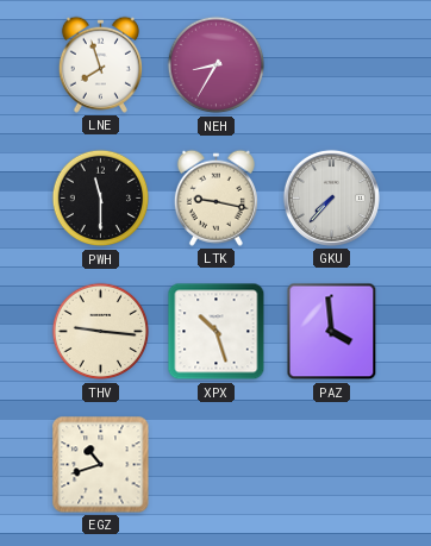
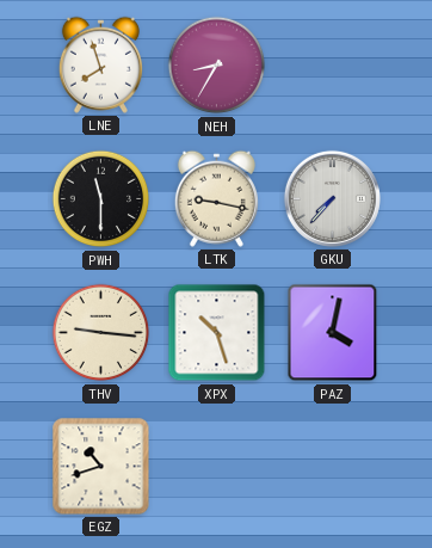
PAZ: 3:59 -> 4:02 (333, 333)
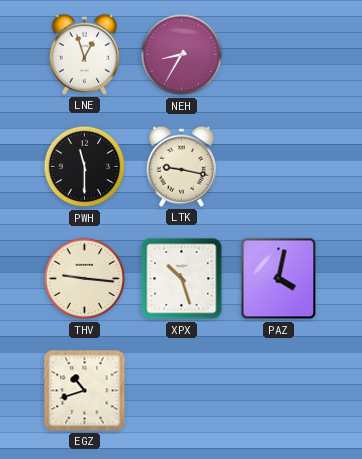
LNE: 7:57 -> 12:57 (84, 54)
GKU: 7:37 -> none (332, 198)
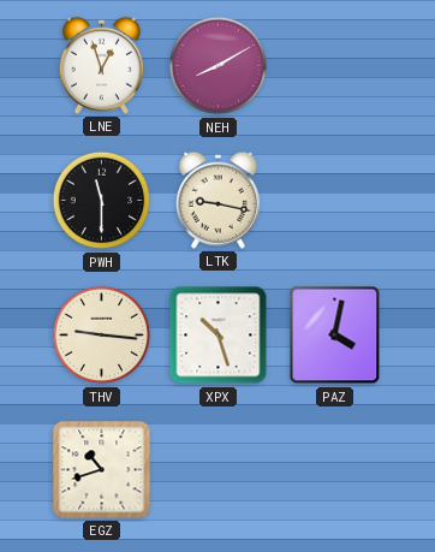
NEH: 8:35 -> 8:10 (219, 66)
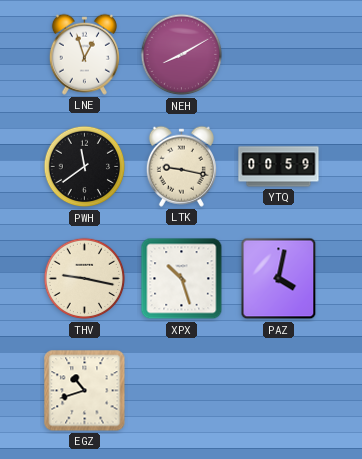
PWH: 11:30 -> 11:39 (85, 167)
YTQ: none -> 00:59 (279, 167)
THV: 9:16 -> 9:17 (85, 279)
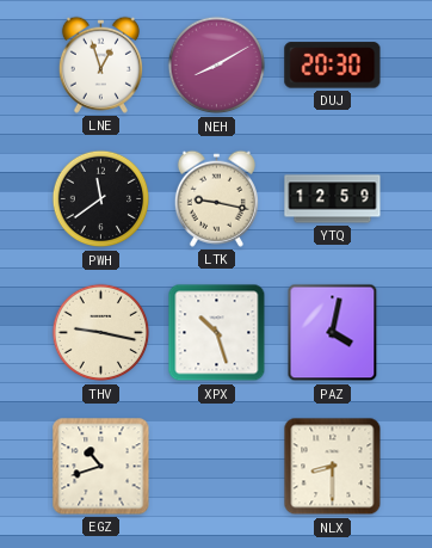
DUJ: none -> 20:30 (333, 66)
YTQ: 00:59 -> 12:59 (333, 199)
NLX: none -> 8:30 (333, 467)
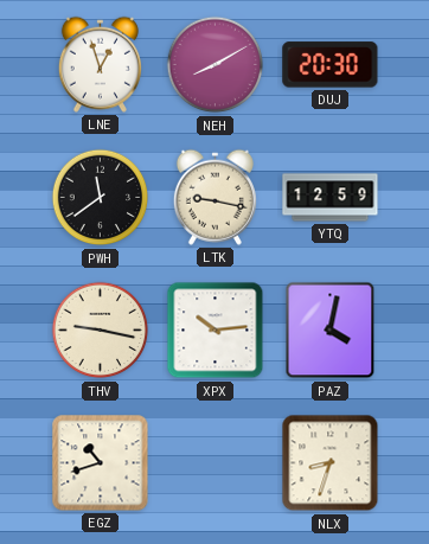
XPX: 10:27 -> 10:14 (216, 331)
NLX: 8:30 -> 8:33 (331, 463)
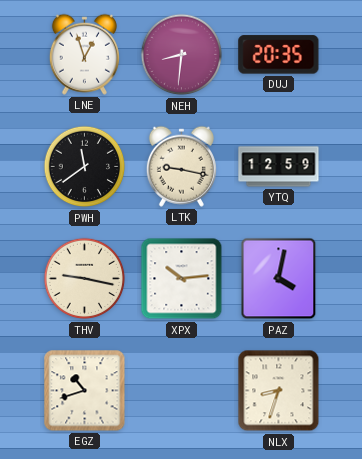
NEH: 8:10 -> 8:31 (182, 55)
DUJ: 20:30 -> 20:35 (279, 55)
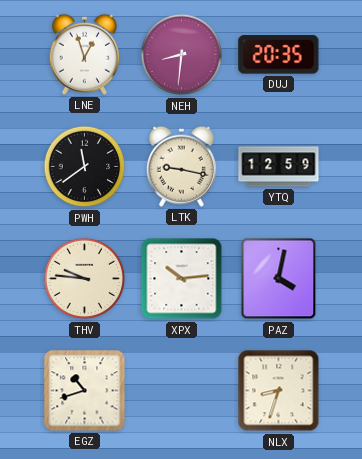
THV: 9:17 -> 9:46 (85, 279)
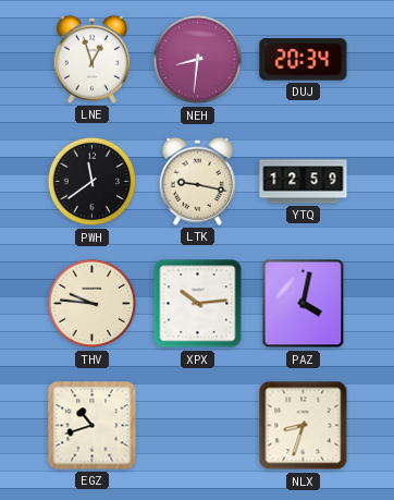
DUJ: 20:35 -> 20:34 (304, 60)
